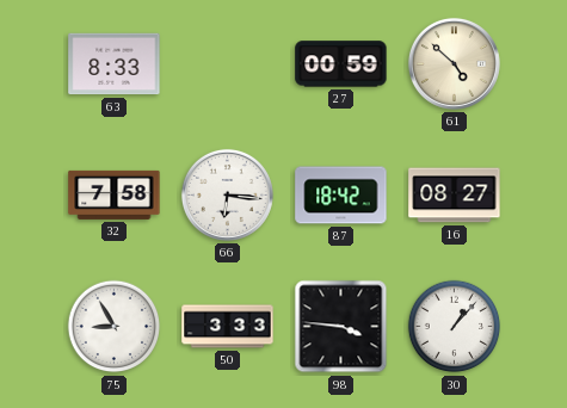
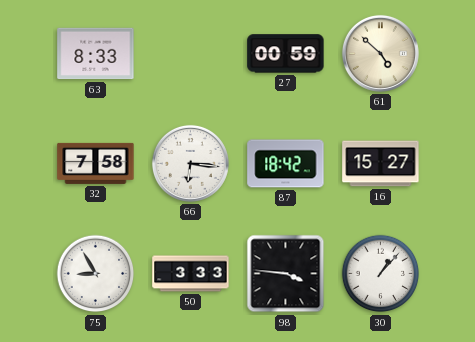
16: 08:27 -> 15:27 (381, 164)
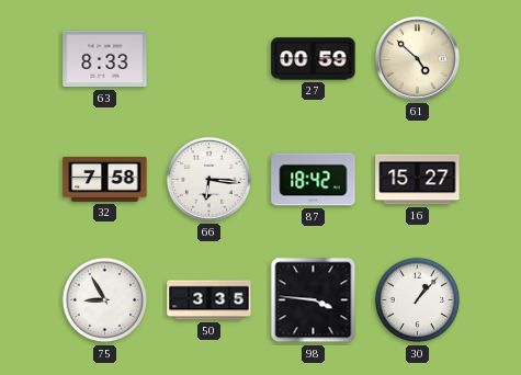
50: 3:33 -> 3:35 (209, 300)
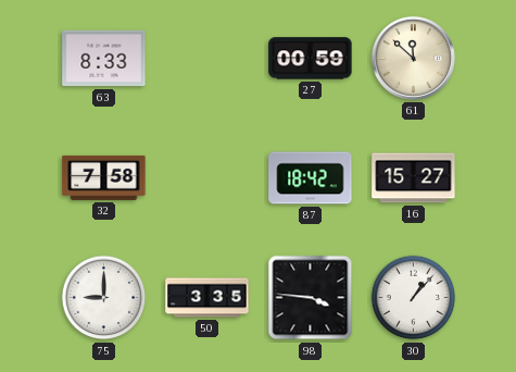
61: 4:52 -> 11:52 (413, 58)
66: 6:16 -> none (208, 179)
75: 8:55 -> 9:00 (104, 298)
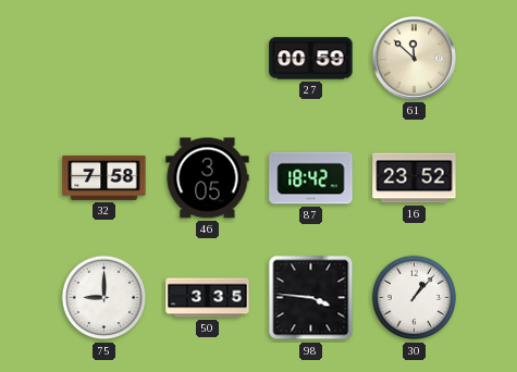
63: 8:33 -> none (104, 59)
46: none -> 3:05 (208, 178)
16: 15:27 -> 23:52 (415, 178)
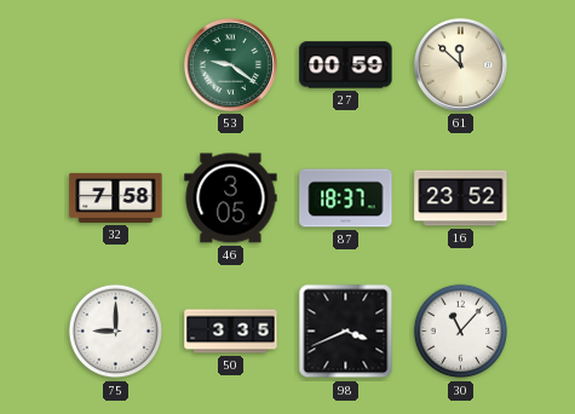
53: none -> 9:21 (230, 64)
87: 18:42 -> 18:37 (346, 199)
98: 3:46 -> 3:41 (346, 332)
30: 1:07 -> 11:07 (461, 332)
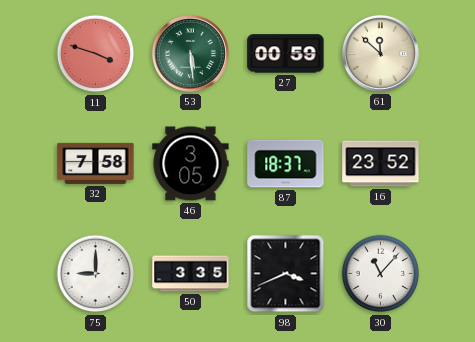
11: none -> 3:48 (96, 54)
53: 9:21 -> 5:29 (190, 53)
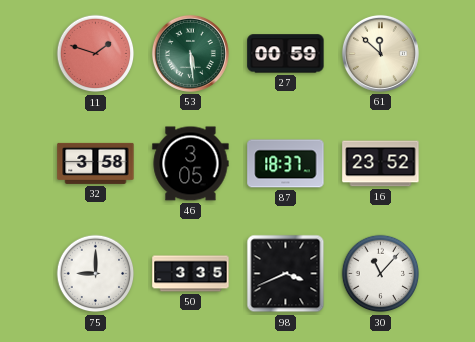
11: 3:48 -> 1:48 (96, 54)
32: 7:58 -> 3:58 (96, 163)
